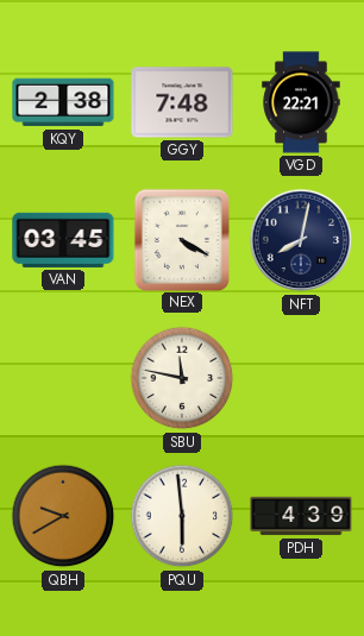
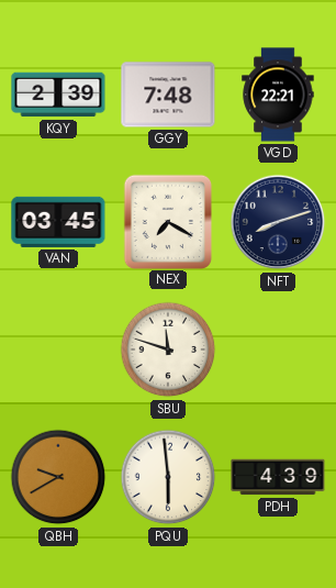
KQY: 2:38 -> 2:39 (58, 95)
NEX: 4:20 -> 7:20 (167, 221)
NFT: 8:02 -> 8:12 (278, 222)
SBU: 11:47 -> 11:48 (168, 350)
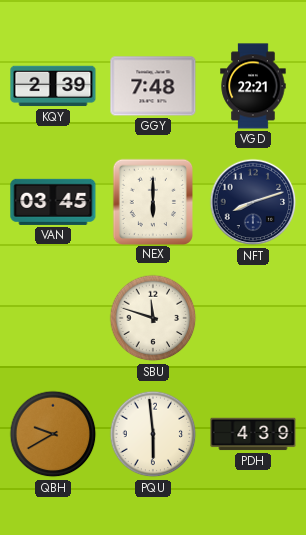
NEX: 7:20 -> 6:00 (152, 201)
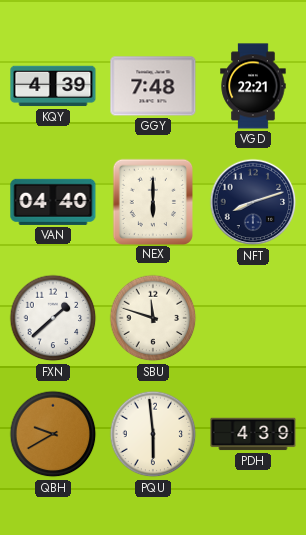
KQY: 2:39 -> 4:39 (53, 86)
VAN: 03:45 -> 04:40 (53, 202)
FXN: none -> 1:38 (53, 318)
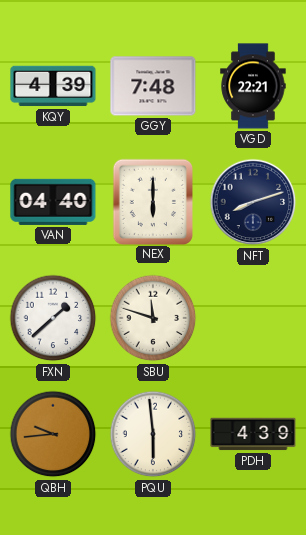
QBH: 9:40 -> 9:44 (53, 434)
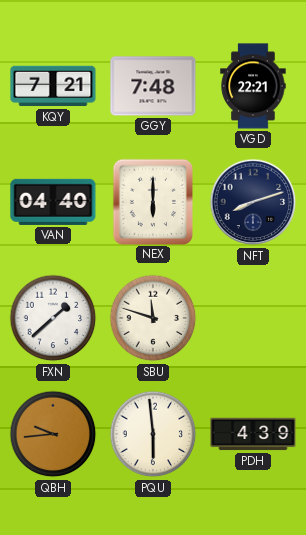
KQY: 4:39 -> 7:21 (53, 86)
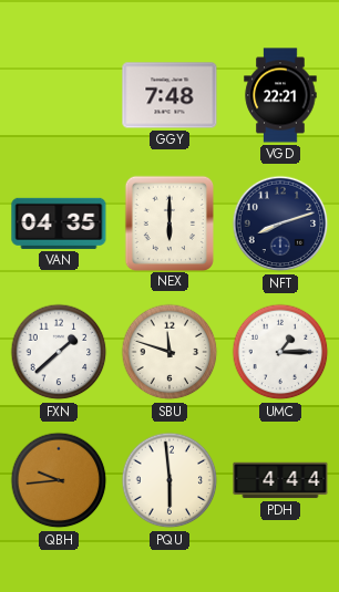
KQY: 7:21 -> none (53, 86)
VAN: 04:40 -> 04:35 (59, 224)
UMC: none -> 1:15 (280, 352)
PDH: 4:39 -> 4:44 (280, 480)
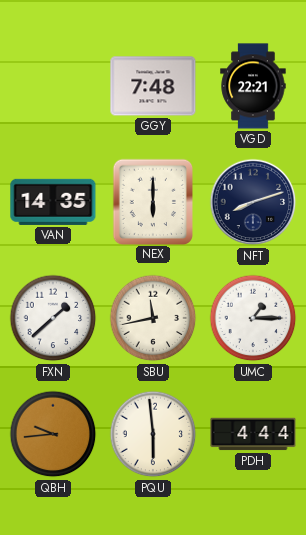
VAN: 04:35 -> 14:35 (53, 202)
SBU: 11:48 -> 11:43 (153, 318)
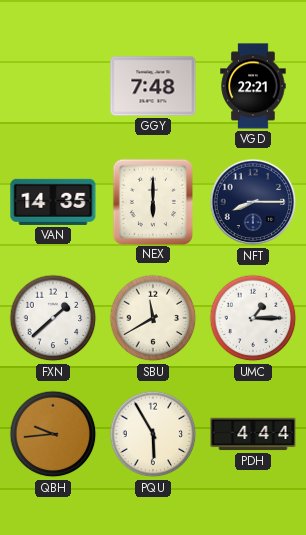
NFT: 8:12 -> 8:15 (253, 202)
SBU: 11:43 -> 11:40 (153, 318)
PQU: 5:59 -> 5:55 (153, 434)
